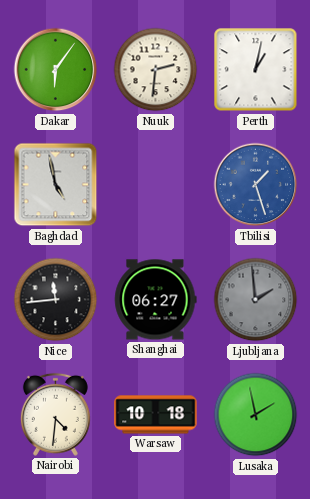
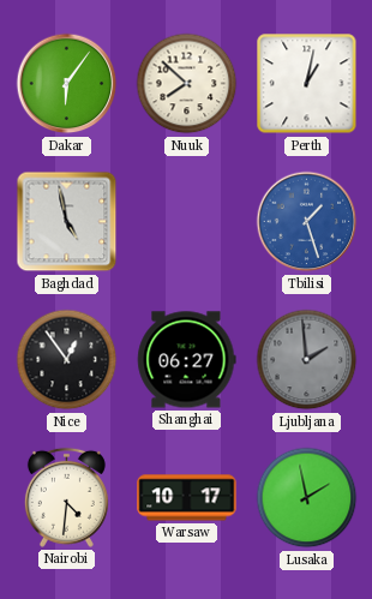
Nuuk: 2:31 -> 7:52 (187, 84)
Nice: 11:44 -> 12:54 (67, 360)
Warsaw: 10:18 -> 10:17 (187, 498)
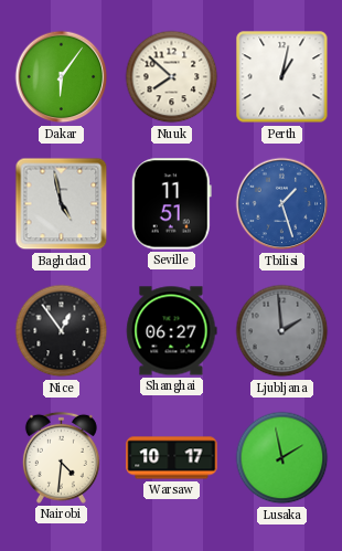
Seville: none -> 11:51 (171, 204)
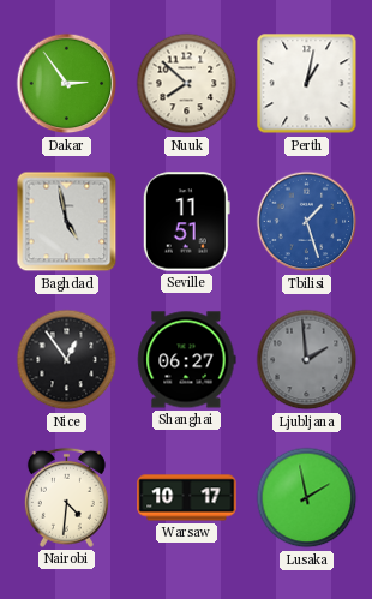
Dakar: 6:06 -> 2:54 (67, 84)
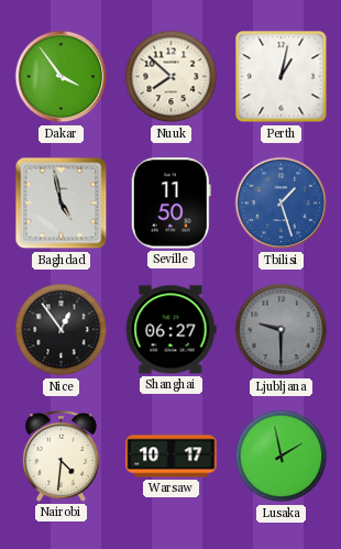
Dakar: 2:54 -> 3:54 (62, 77)
Seville: 11:51 -> 11:50 (170, 204)
Ljubljana: 1:59 -> 9:30 (282, 330)
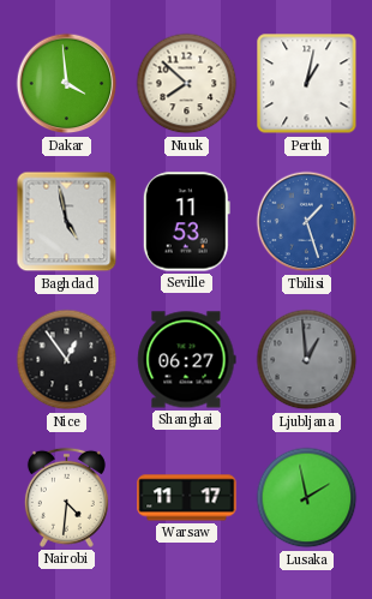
Dakar: 3:54 -> 3:59 (67, 84)
Seville: 11:50 -> 11:53 (186, 222)
Ljubljana: 9:30 -> 12:59 (307, 360)
Warsaw: 10:17 -> 11:17 (187, 498)
